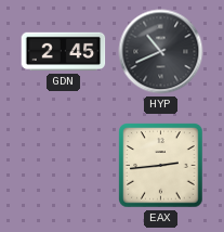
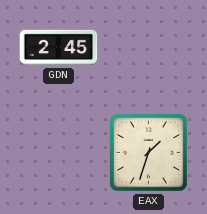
HYP: 10:41 -> none (161, 52)
EAX: 2:44 -> 1:33 (149, 153)
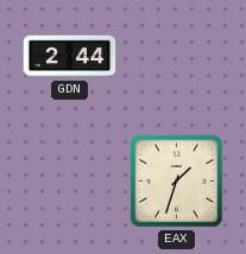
GDN: 2:45 -> 2:44 (70, 57)
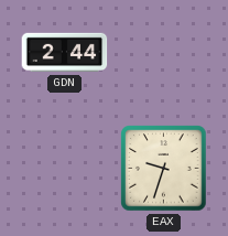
EAX: 1:33 -> 9:33 (164, 169)
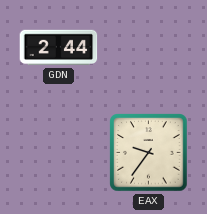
EAX: 9:33 -> 9:36 (149, 153)
